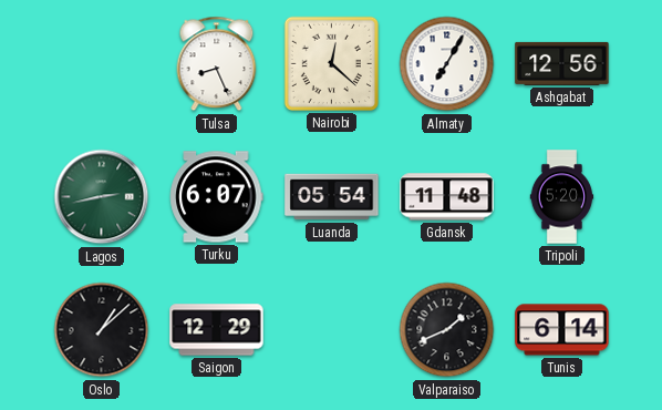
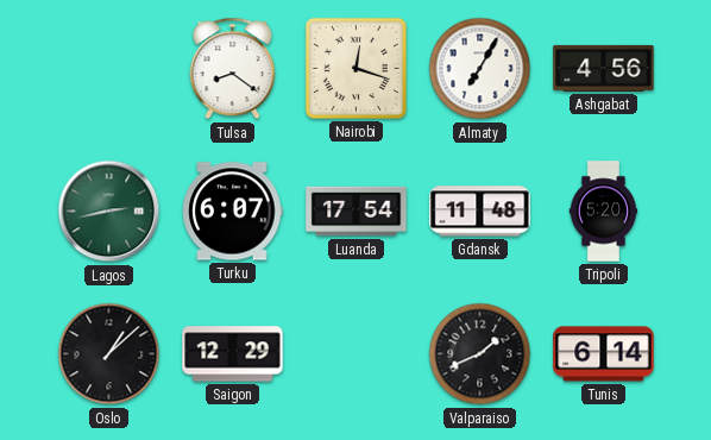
Tulsa: 8:26 -> 8:21 (233, 69)
Nairobi: 12:22 -> 12:18 (355, 68)
Ashgabat: 12:56 -> 4:56 (604, 68)
Luanda: 05:54 -> 17:54 (357, 212)
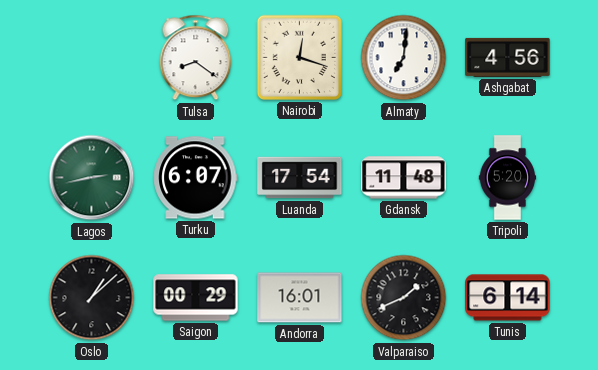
Almaty: 7:05 -> 7:01 (404, 58)
Saigon: 12:29 -> 00:29 (196, 298)
Andorra: none -> 16:01 (300, 298)
